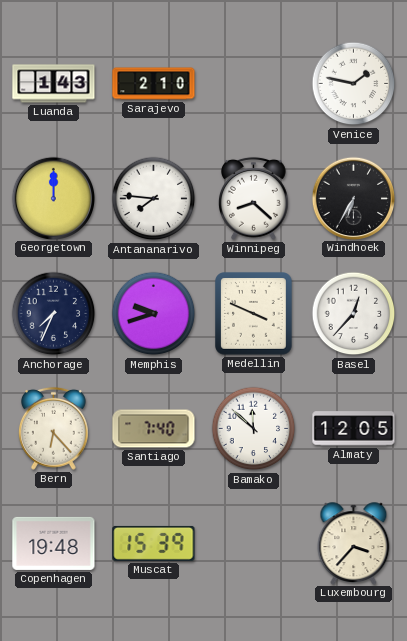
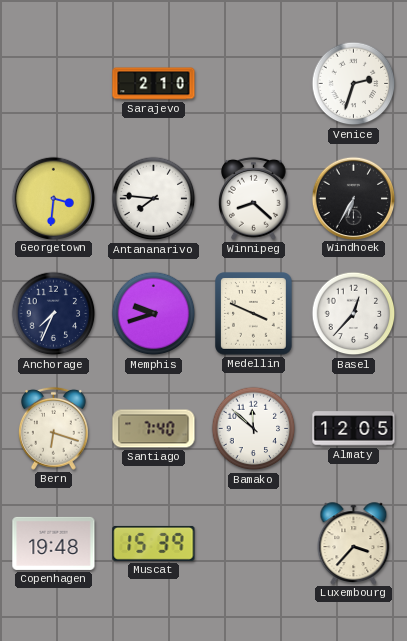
Luanda: 1:43 -> none (54, 84)
Venice: 1:47 -> 2:33 (354, 84)
Georgetown: 12:00 -> 3:31 (53, 198)
Bern: 6:23 -> 6:18 (54, 428)
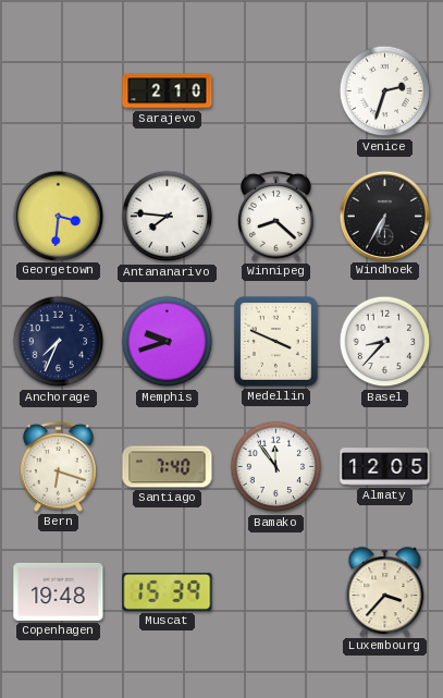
Basel: 12:37 -> 8:37 (385, 342)
Bamako: 11:52 -> 11:54 (276, 467)
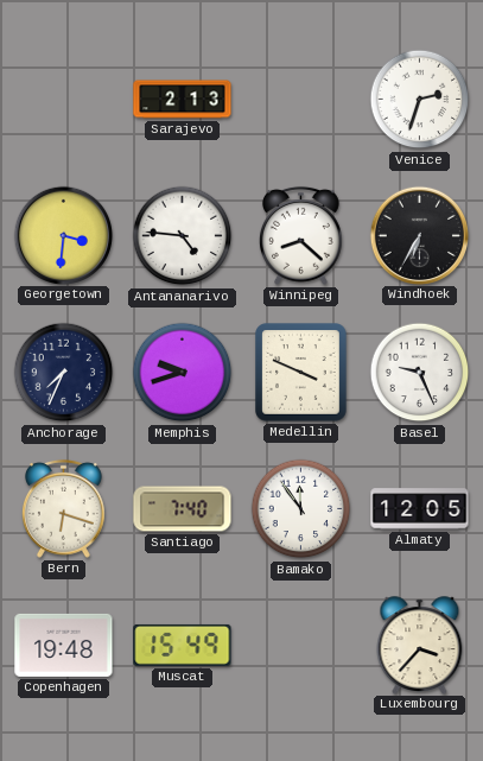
Sarajevo: 2:10 -> 2:13 (183, 100)
Antananarivo: 7:46 -> 4:46 (183, 236)
Basel: 8:37 -> 9:26 (420, 373)
Muscat: 15:39 -> 15:49 (183, 645)
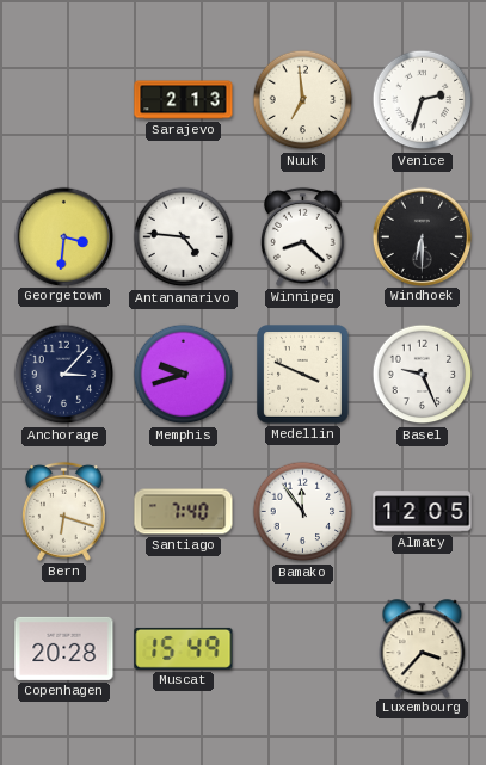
Nuuk: none -> 6:59 (303, 100)
Windhoek: 6:35 -> 6:30 (422, 236)
Anchorage: 7:34 -> 3:07 (64, 375)
Copenhagen: 19:48 -> 20:28 (64, 648)
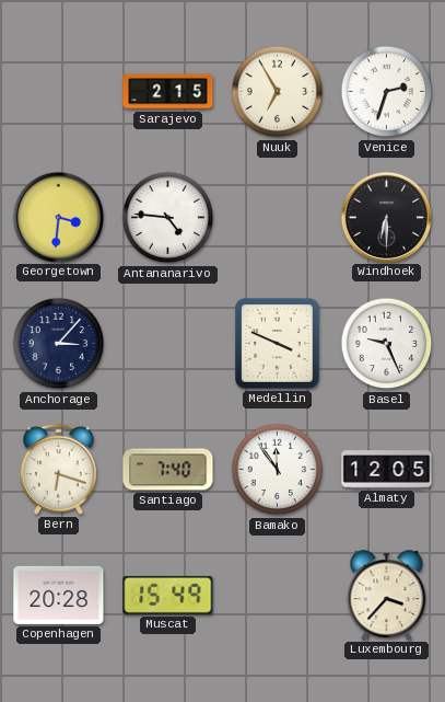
Sarajevo: 2:13 -> 2:15 (168, 92)
Nuuk: 6:59 -> 6:55 (278, 92)
Winnipeg: 8:22 -> none (303, 236)
Memphis: 9:42 -> none (184, 375)
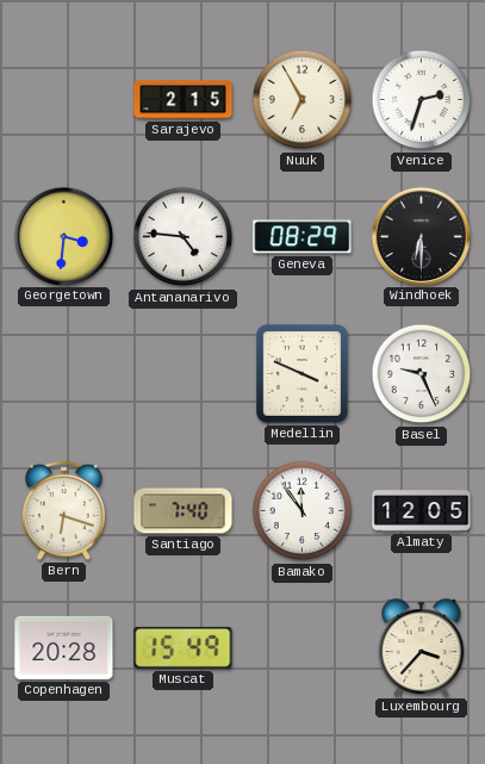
Geneva: none -> 08:29 (303, 237)
Anchorage: 3:07 -> none (59, 344)
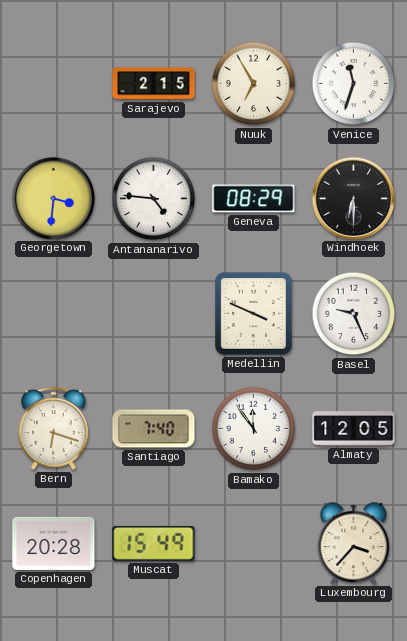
Venice: 2:33 -> 11:33 (354, 84)
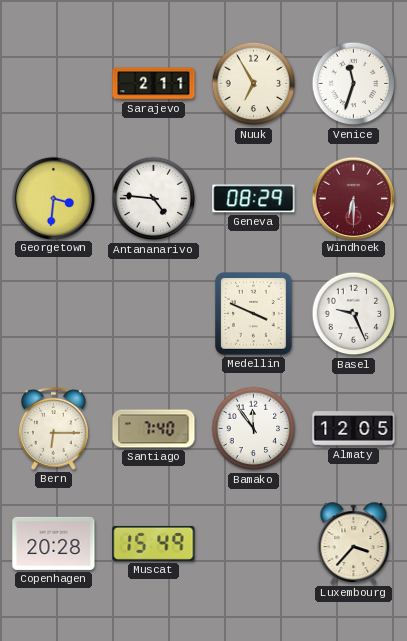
Sarajevo: 2:15 -> 2:11 (154, 84)
Windhoek dial: black -> burgundy (353, 198)
Bern: 6:18 -> 6:15 (54, 428)
